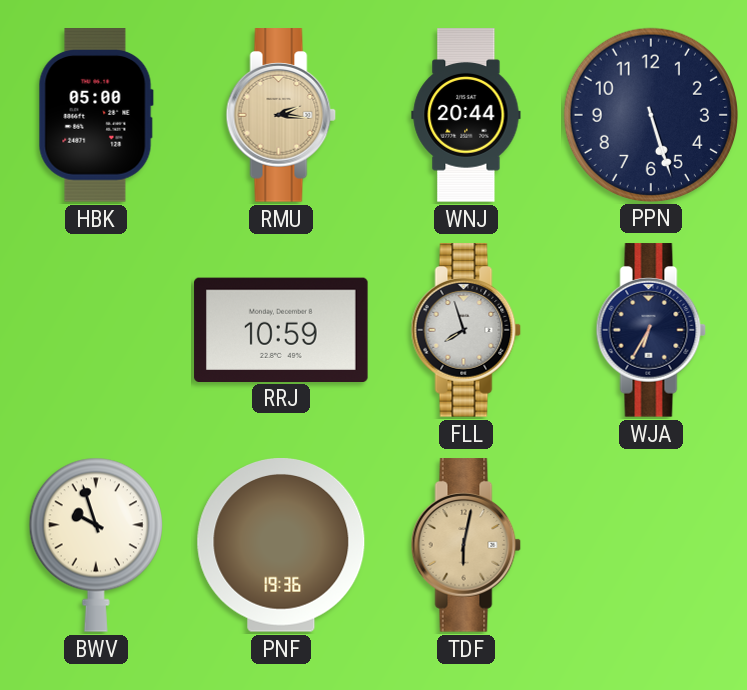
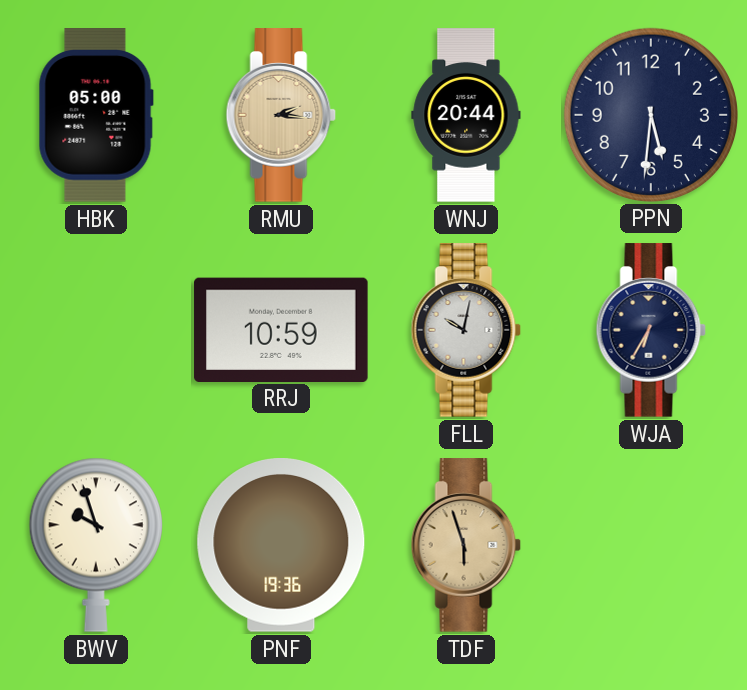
PPN: 5:27 -> 5:31 (650, 114)
FLL: 7:57 -> 10:02 (466, 330)
TDF: 6:02 -> 5:57 (466, 545)
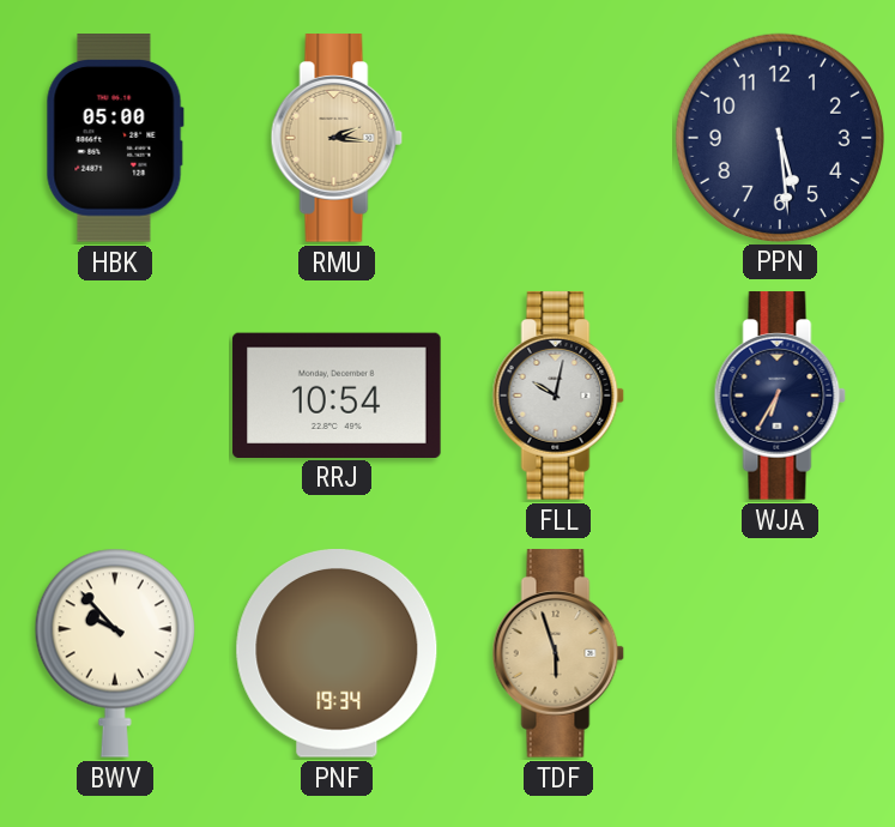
WNJ: 20:44 -> none (466, 115)
PPN: 5:31 -> 5:29 (779, 137)
RRJ: 10:59 -> 10:54 (337, 394)
BWV: 9:57 -> 9:53 (115, 653)
PNF: 19:36 -> 19:34 (337, 654)
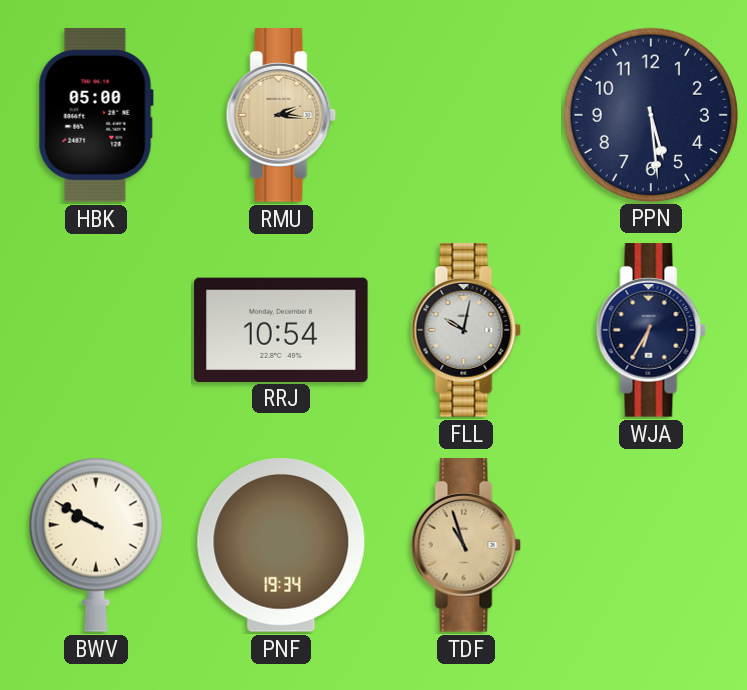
BWV: 9:53 -> 9:50 (96, 545)
TDF: 5:57 -> 10:57 (466, 545)
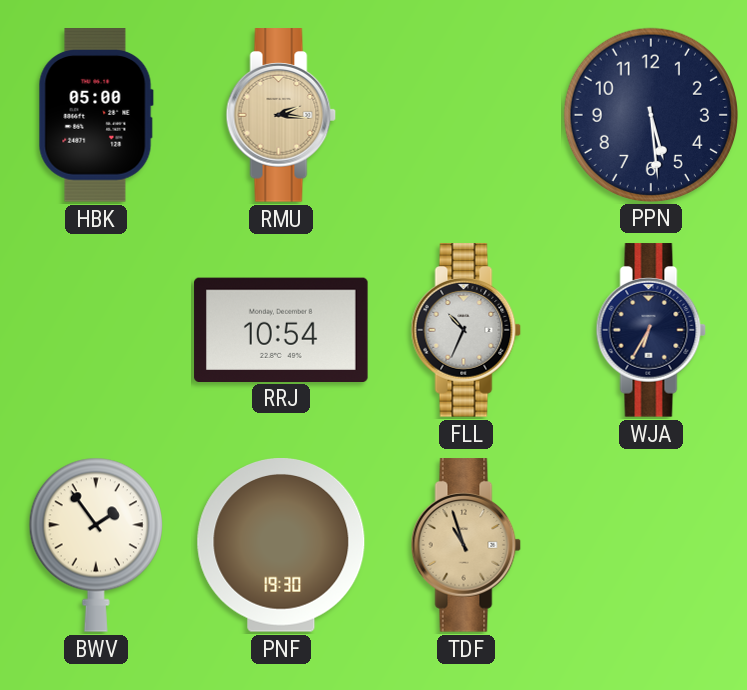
FLL: 10:02 -> 10:34 (466, 330)
BWV: 9:50 -> 1:54 (96, 545)
PNF: 19:34 -> 19:30 (281, 546)
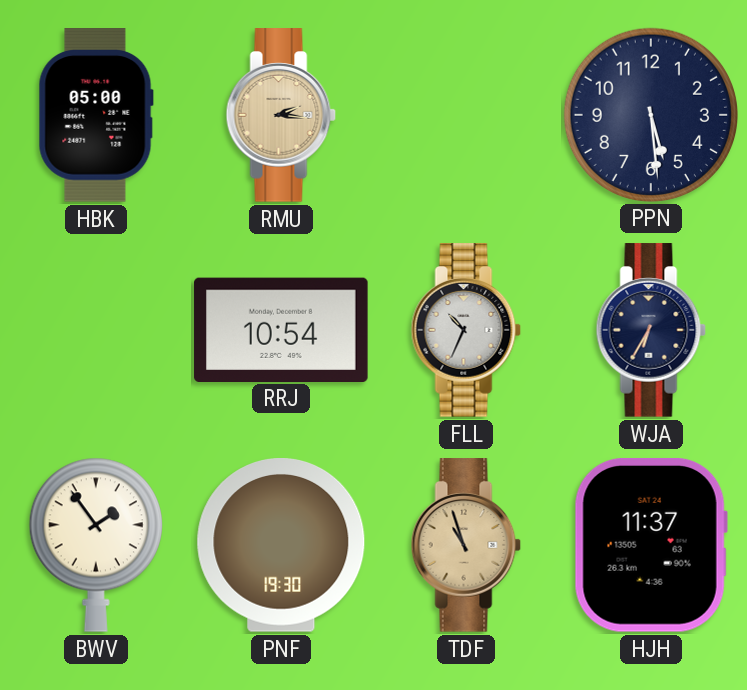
HJH: none -> 11:37 (651, 545)
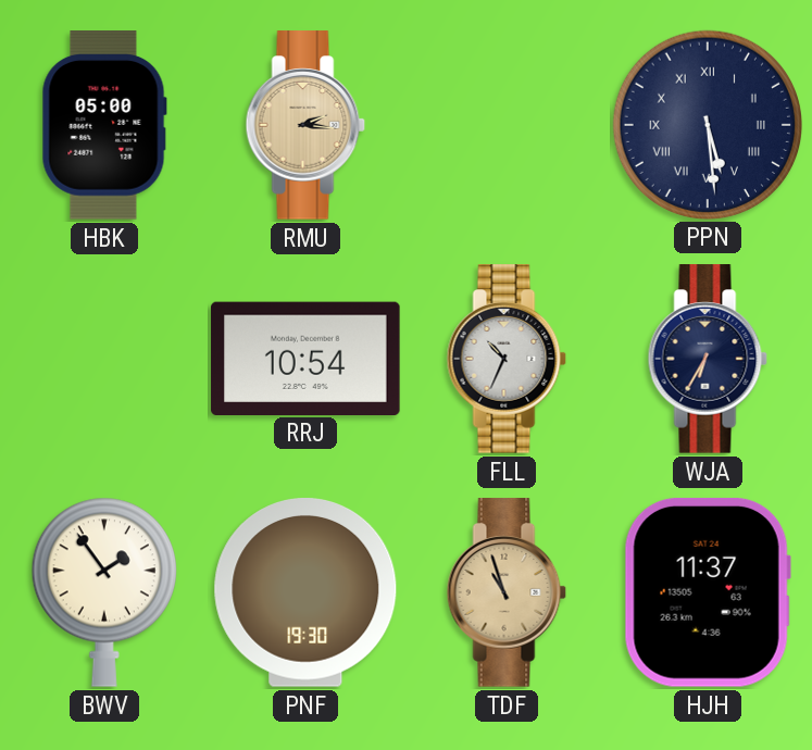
PPN numerals: Arabic -> Roman (707, 124)
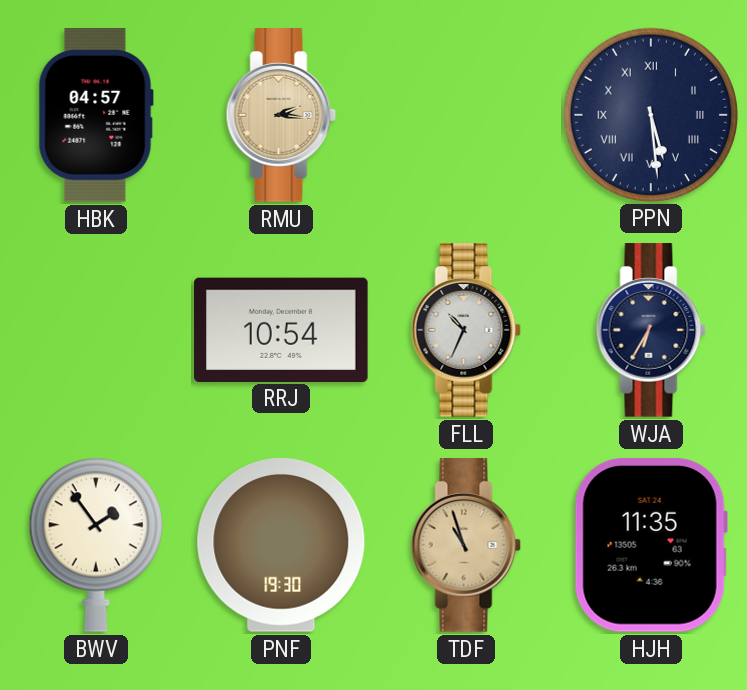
HBK: 05:00 -> 04:57 (96, 115)
HJH: 11:37 -> 11:35 (651, 545)
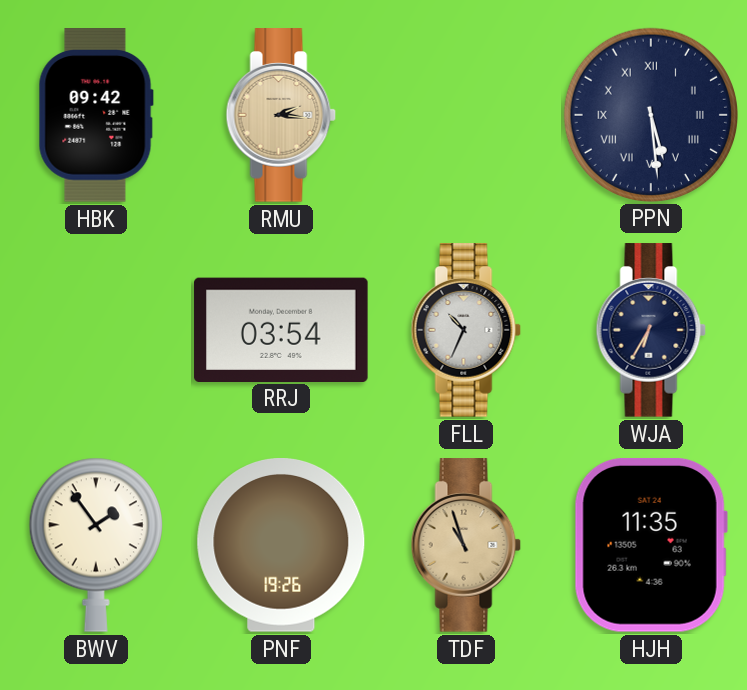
HBK: 04:57 -> 09:42 (96, 115)
RRJ: 10:54 -> 03:54 (281, 329)
PNF: 19:30 -> 19:26 (281, 546)
